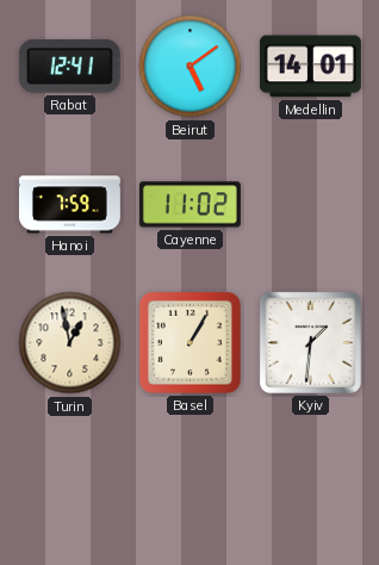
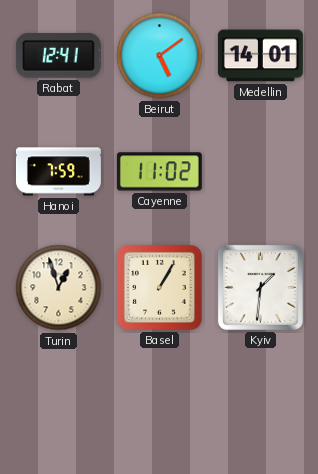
Turin: 12:58 -> 12:57 (59, 288)
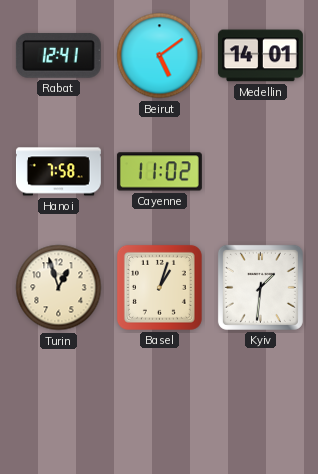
Hanoi: 7:59 -> 7:58 (58, 172)
Basel: 1:05 -> 1:03 (159, 287)
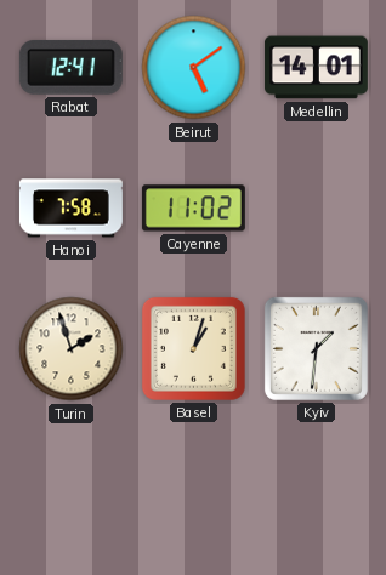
Turin: 12:57 -> 1:57 (72, 349)
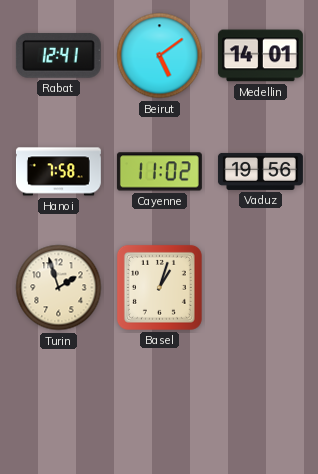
Vaduz: none -> 19:56 (260, 171)
Kyiv: 1:31 -> none (316, 348)
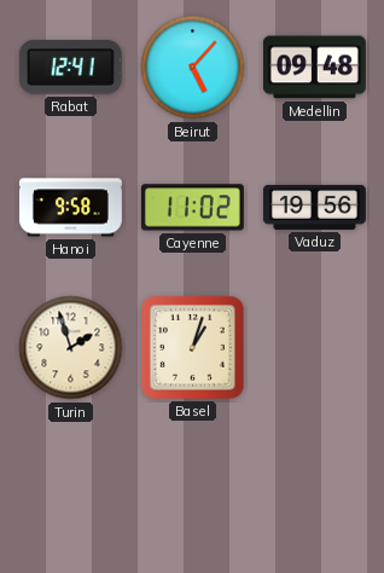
Beirut: 5:09 -> 5:07 (193, 68)
Medellin: 14:01 -> 09:48 (314, 68)
Hanoi: 7:58 -> 9:58 (70, 208)
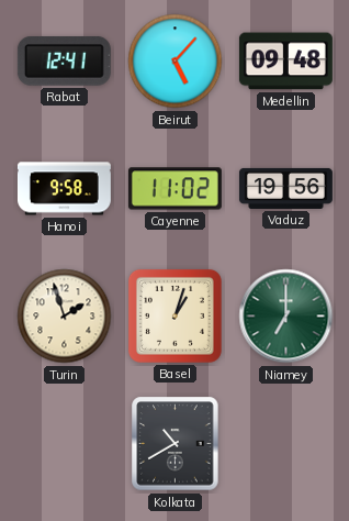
Niamey: none -> 7:00 (286, 317)
Kolkata: none -> 10:40 (176, 444)
